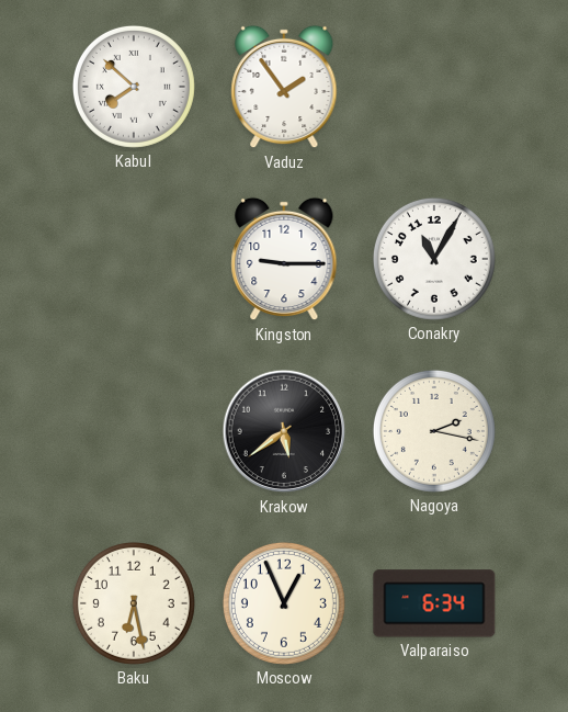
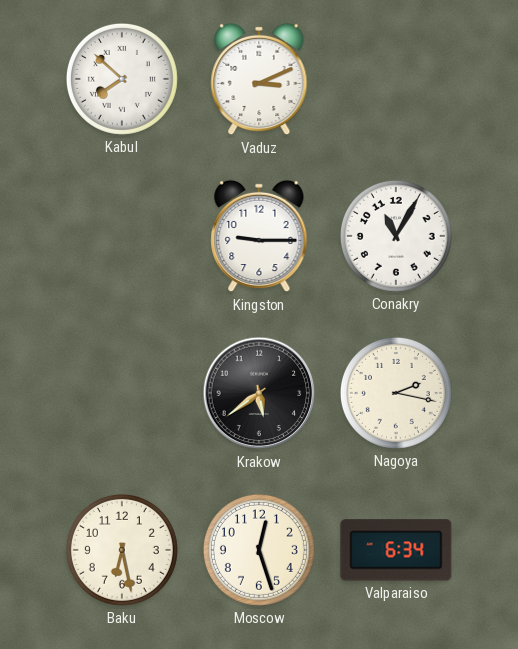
Vaduz: 1:54 -> 3:11 (259, 79)
Moscow: 12:56 -> 12:27 (259, 550)
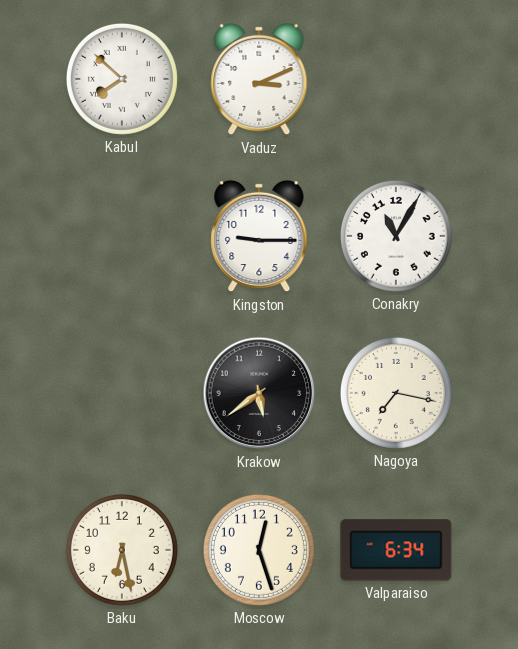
Nagoya: 2:17 -> 7:17 (396, 393)
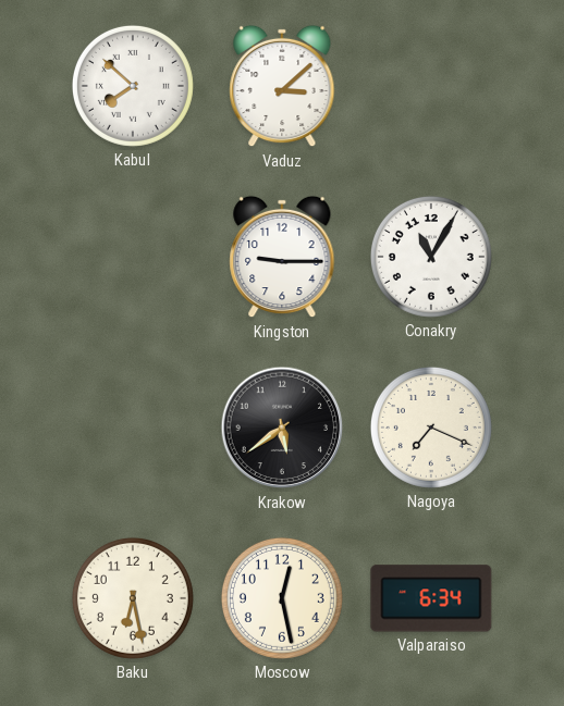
Vaduz: 3:11 -> 3:08 (282, 86)
Nagoya: 7:17 -> 7:19 (431, 428)
Moscow: 12:27 -> 12:28 (282, 598)
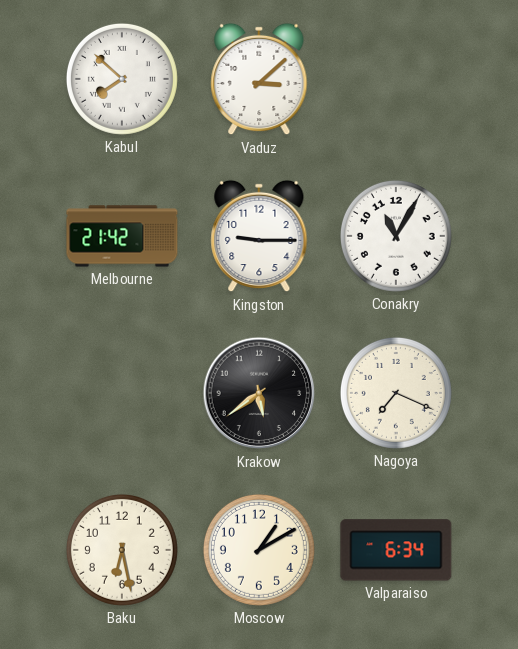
Melbourne: none -> 21:42 (122, 236)
Moscow: 12:28 -> 1:10 (259, 550)
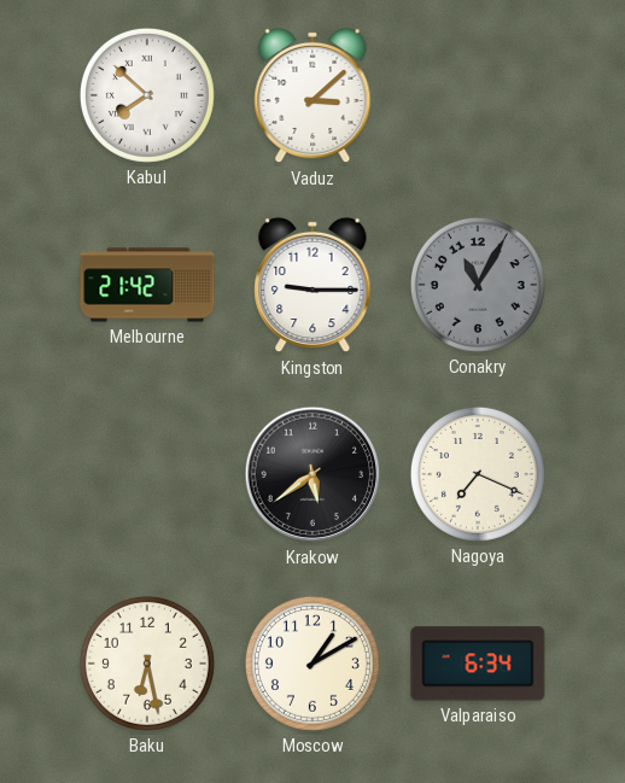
Conakry dial: white -> grey (478, 285)
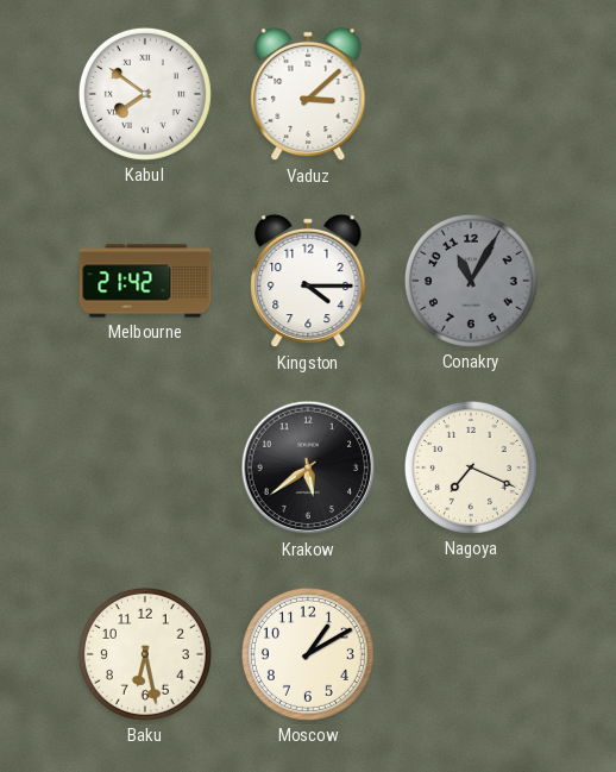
Kabul: 7:52 -> 7:51 (145, 94)
Kingston: 9:15 -> 4:15 (308, 281)
Valparaiso: 6:34 -> none (478, 664)
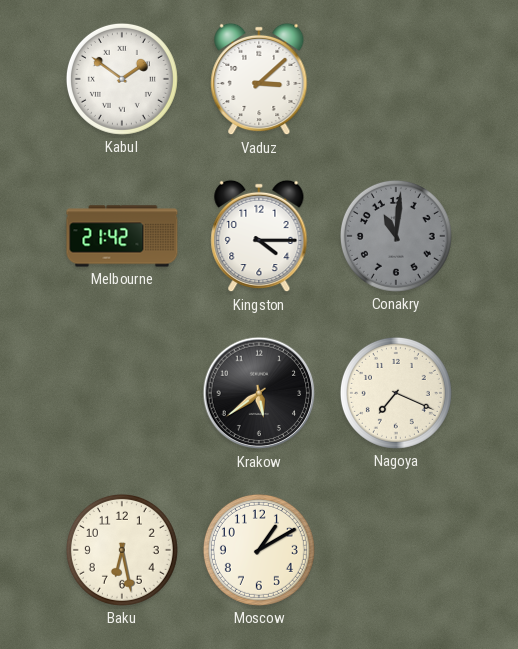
Kabul: 7:51 -> 1:51 (122, 79)
Conakry: 11:05 -> 11:01 (396, 236)
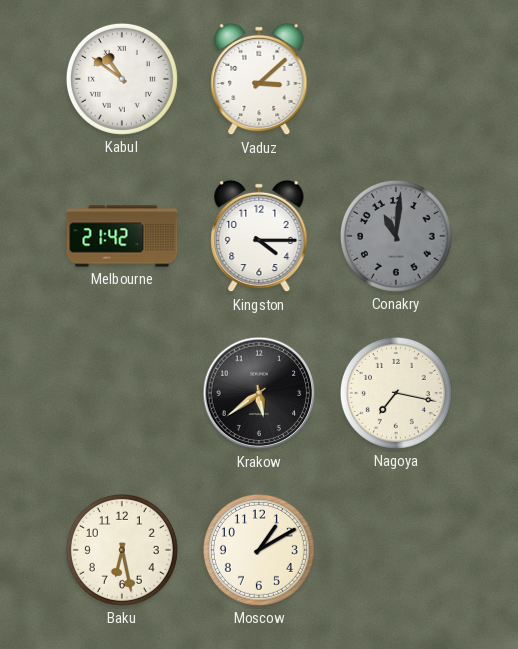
Kabul: 1:51 -> 10:51 (122, 79)
Nagoya: 7:19 -> 7:17 (396, 393)
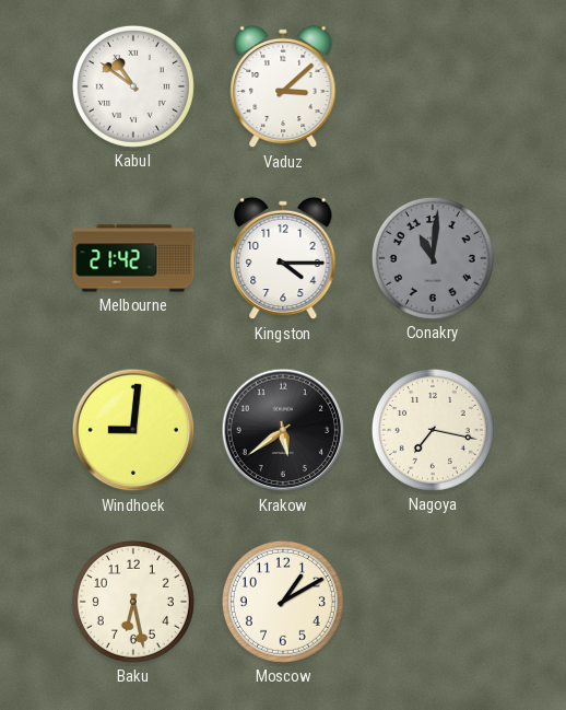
Windhoek: none -> 9:01 (133, 430)
